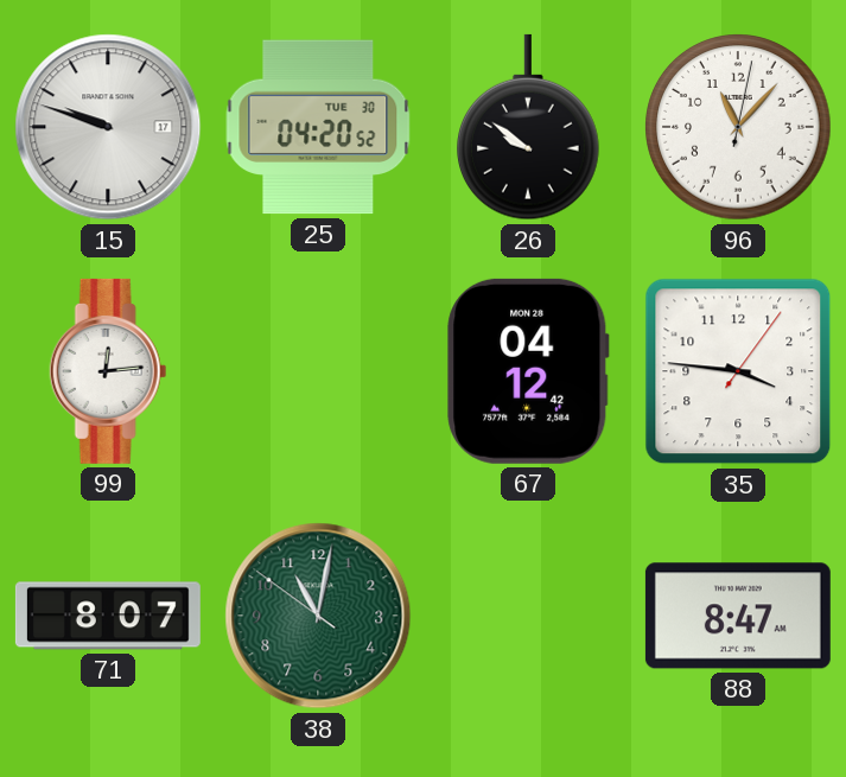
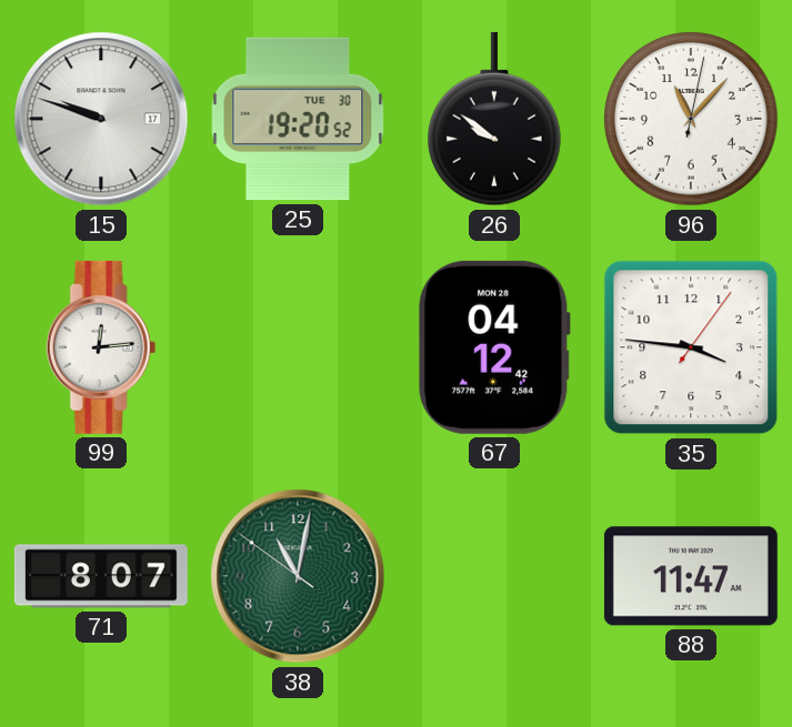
25: 04:20 -> 19:20 (298, 119)
88: 8:47 -> 11:47 (691, 576)
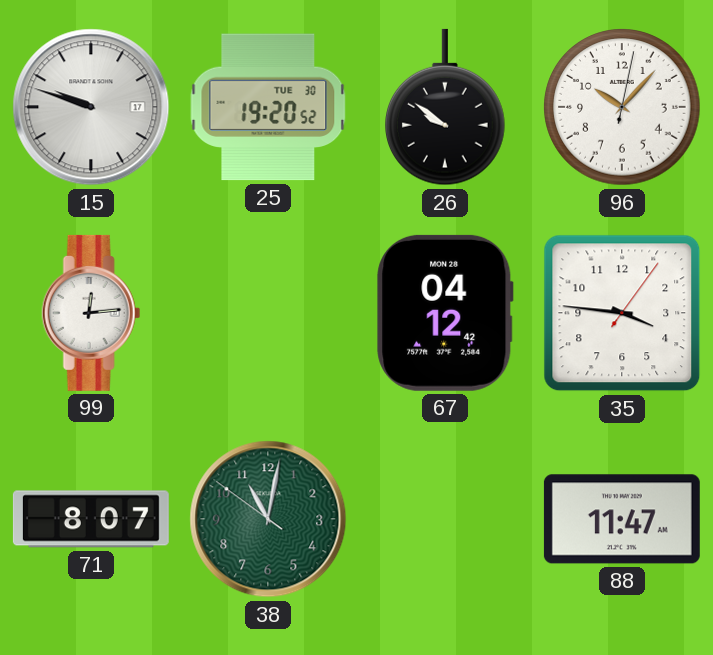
96: 11:07 -> 10:07 (622, 107)
